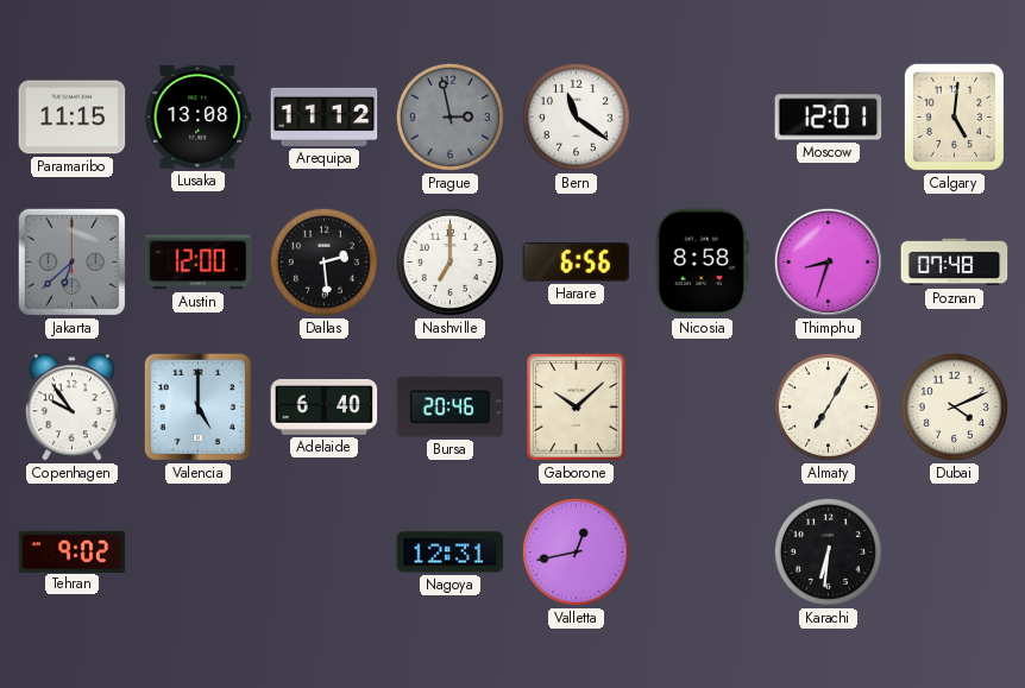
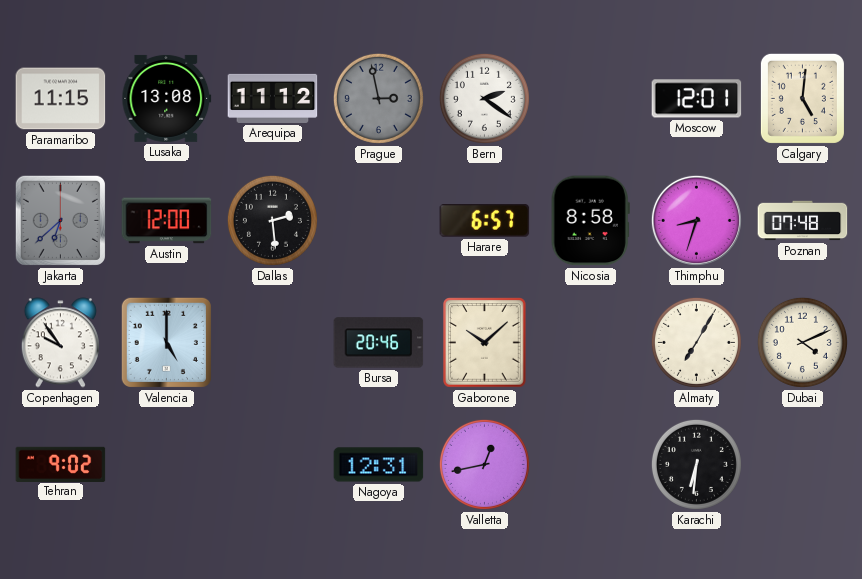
Bern: 11:21 -> 2:21 (484, 98)
Nashville: 7:00 -> none (449, 261)
Harare: 6:56 -> 6:57 (485, 221)
Adelaide: 6:40 -> none (325, 408)
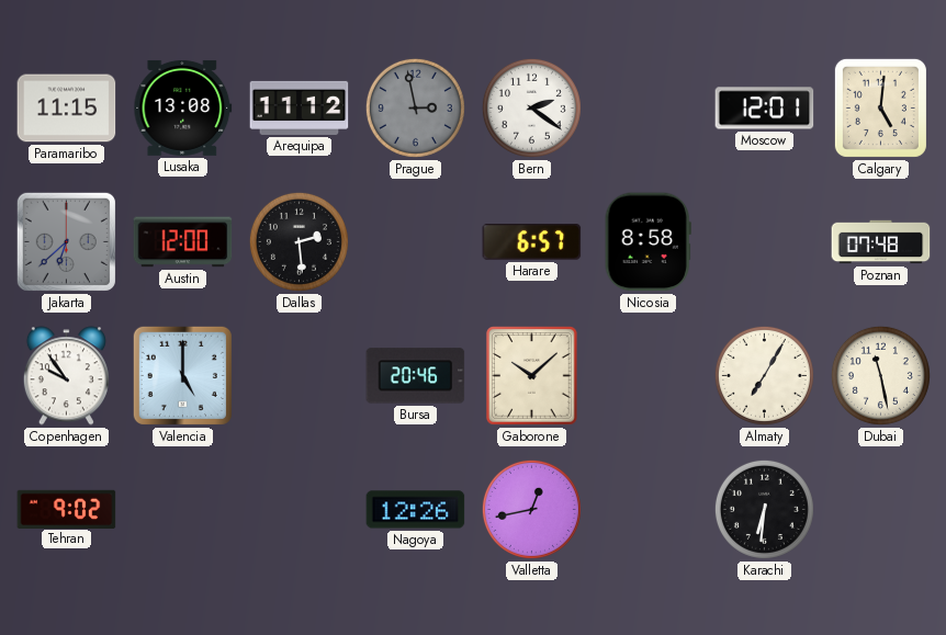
Thimphu: 8:33 -> none (696, 220)
Dubai: 4:11 -> 11:28 (880, 375)
Nagoya: 12:31 -> 12:26 (416, 510)
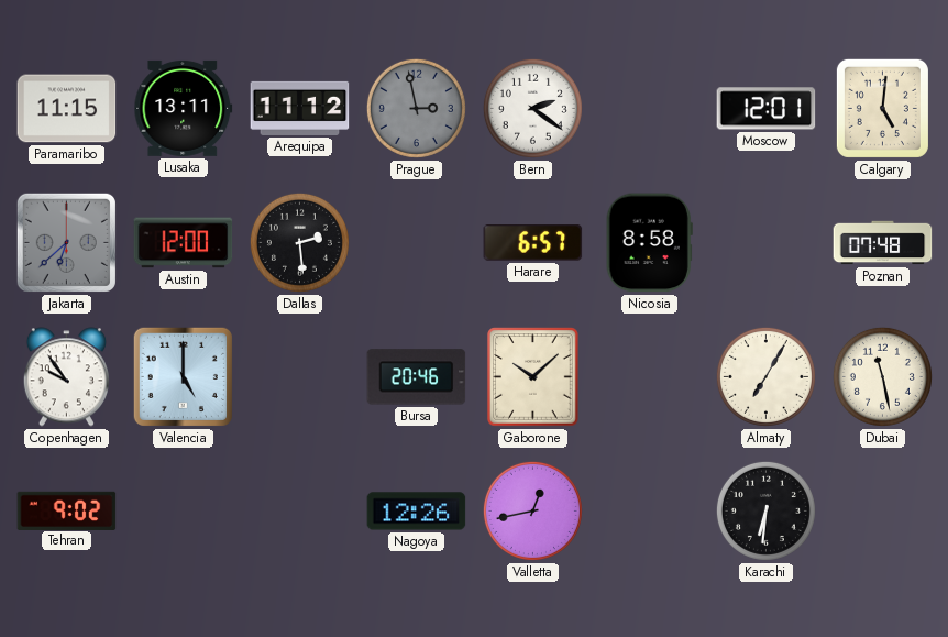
Lusaka: 13:08 -> 13:11 (184, 108)
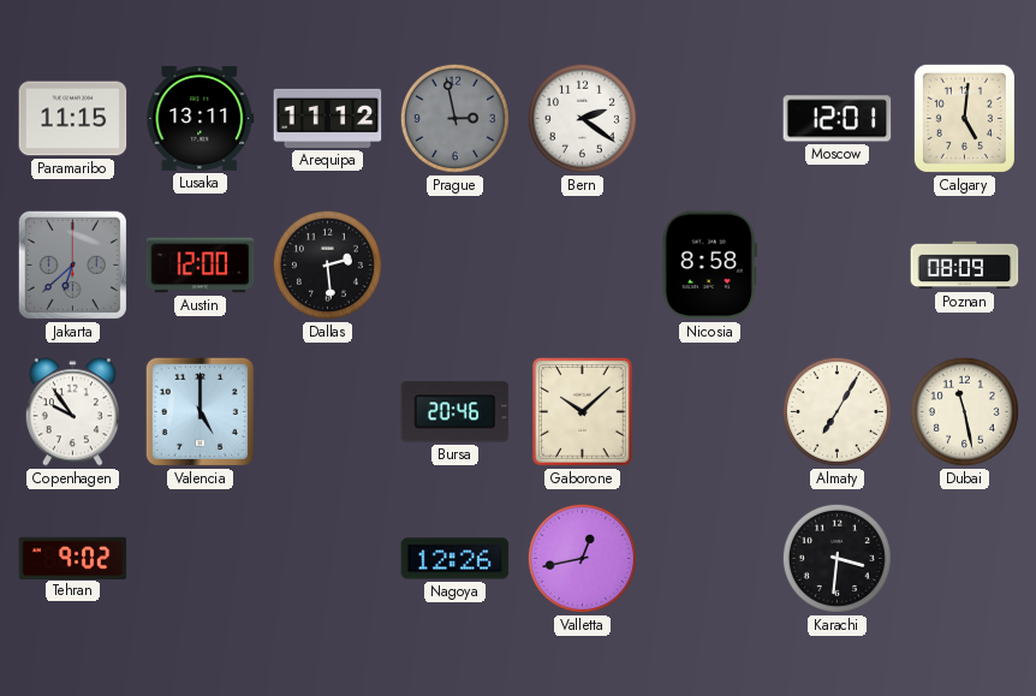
Harare: 6:57 -> none (533, 243)
Poznan: 07:48 -> 08:09 (965, 266)
Karachi: 6:31 -> 3:31 (836, 558)
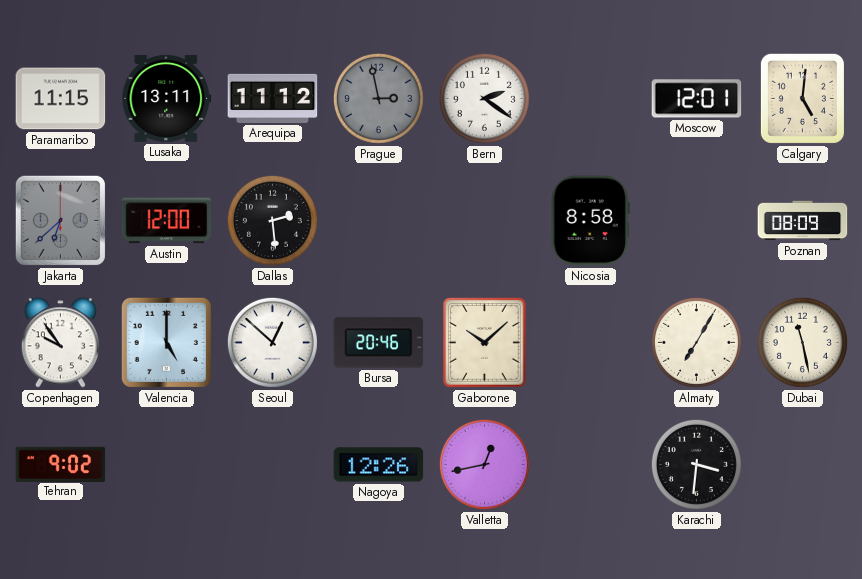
Seoul: none -> 12:52 (272, 342)
